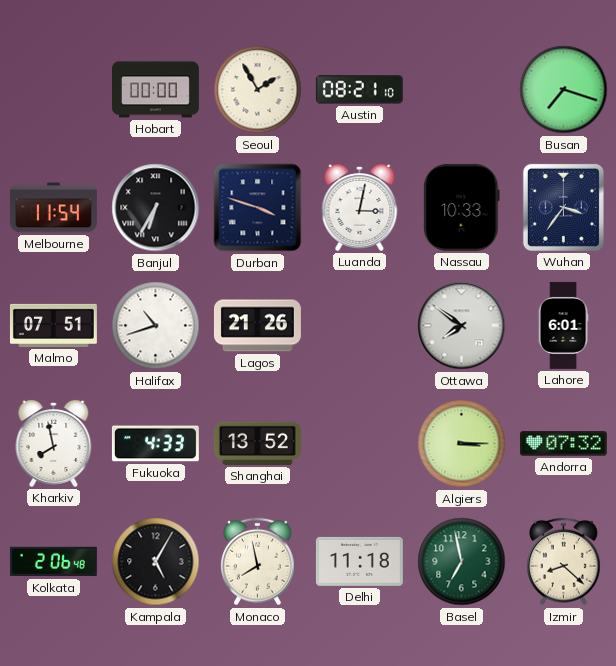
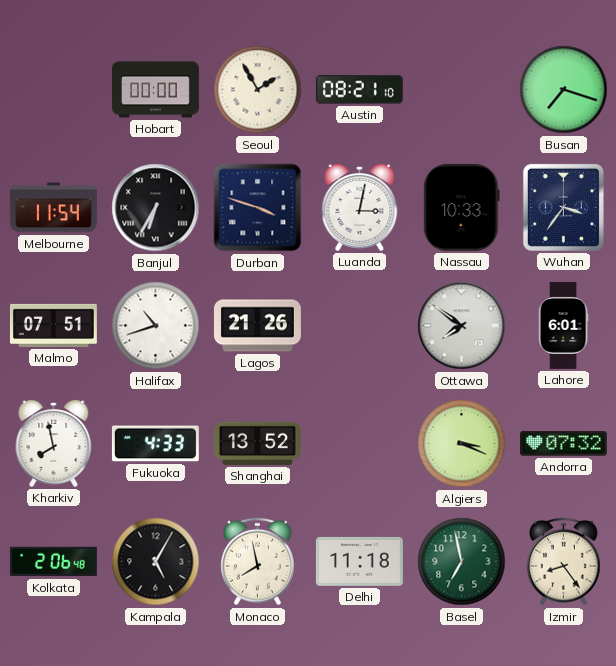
Algiers: 3:15 -> 3:19 (462, 444)
Izmir: 8:22 -> 8:24 (564, 562)
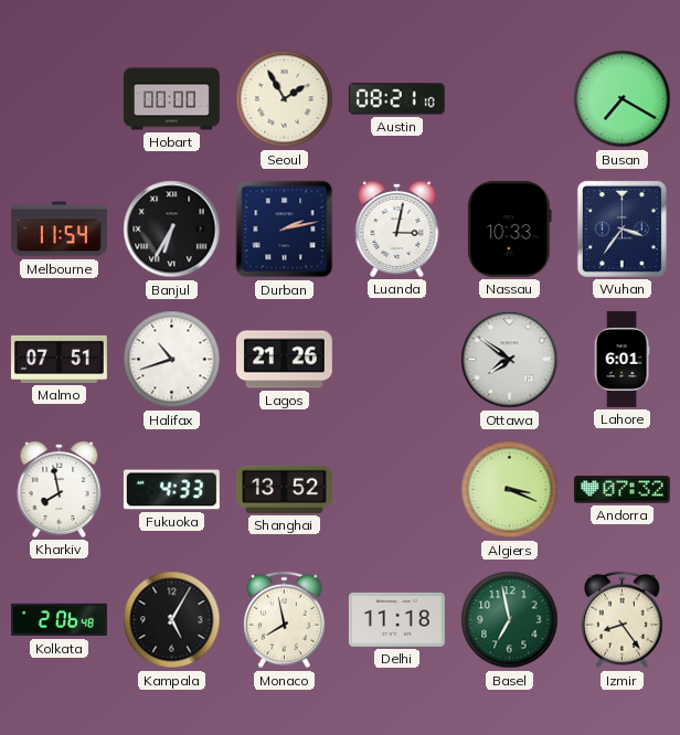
Busan: 7:18 -> 7:20 (623, 99)
Durban: 3:48 -> 2:13 (285, 230)
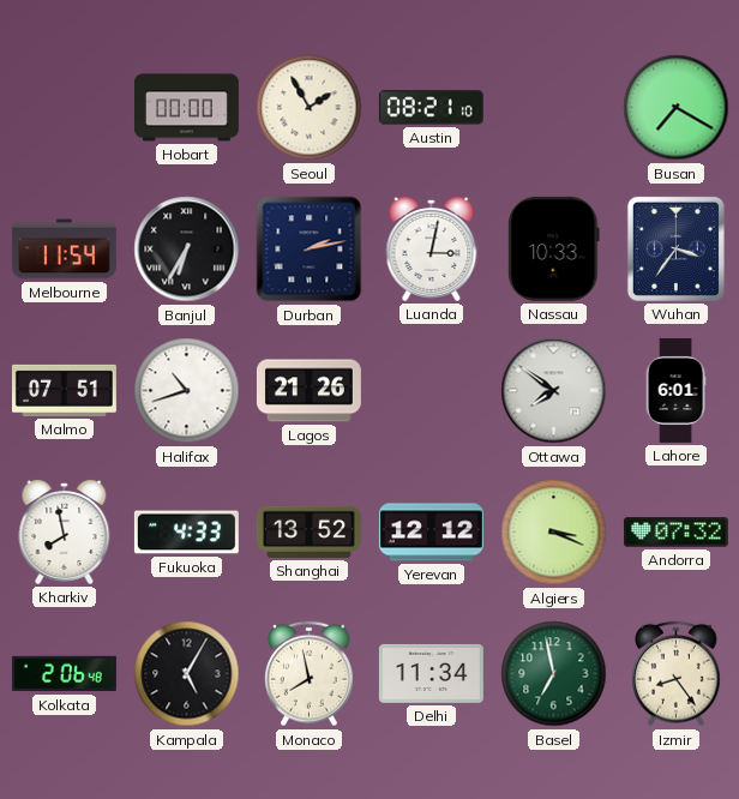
Yerevan: none -> 12:12 (431, 533)
Delhi: 11:18 -> 11:34 (431, 673)
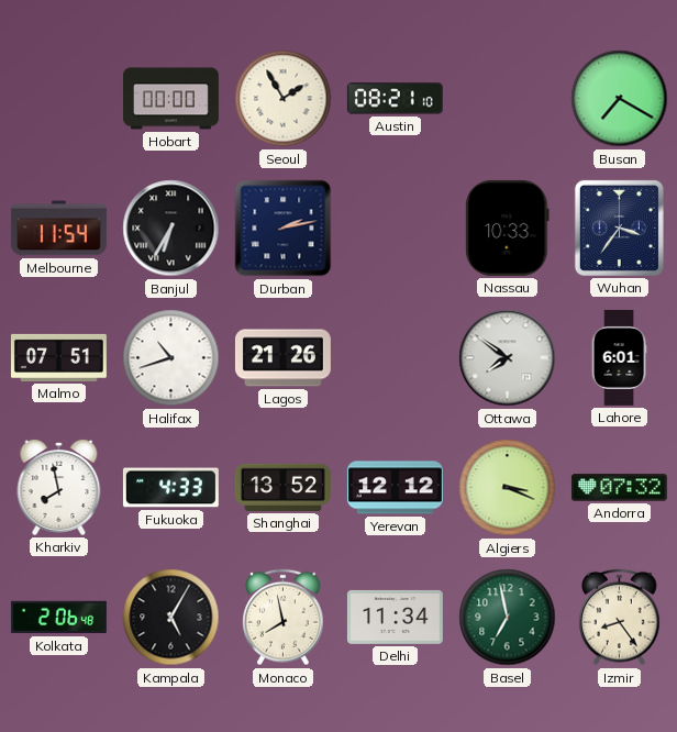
Luanda: 3:02 -> none (432, 248)
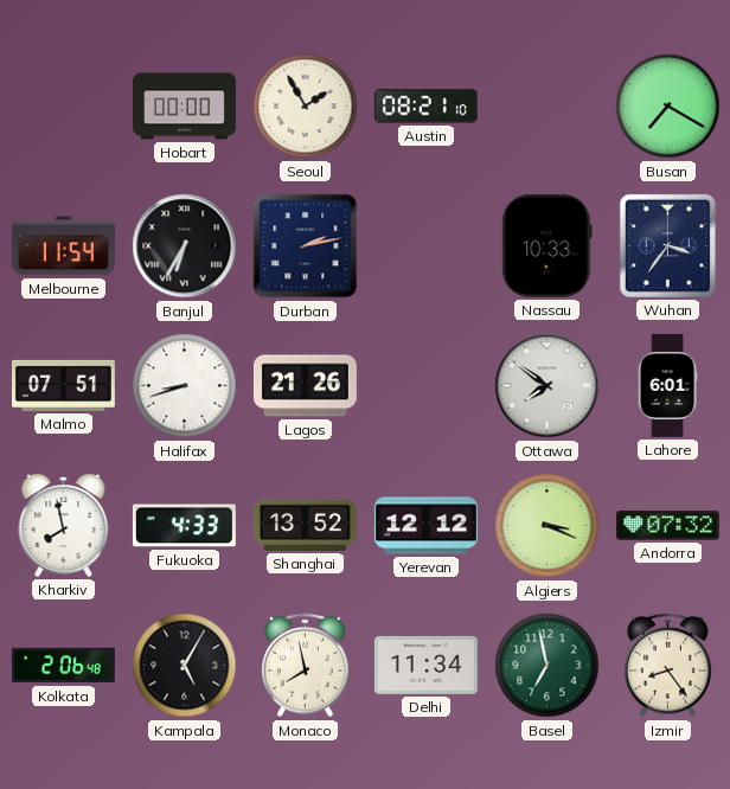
Halifax: 10:42 -> 8:42 (185, 386)
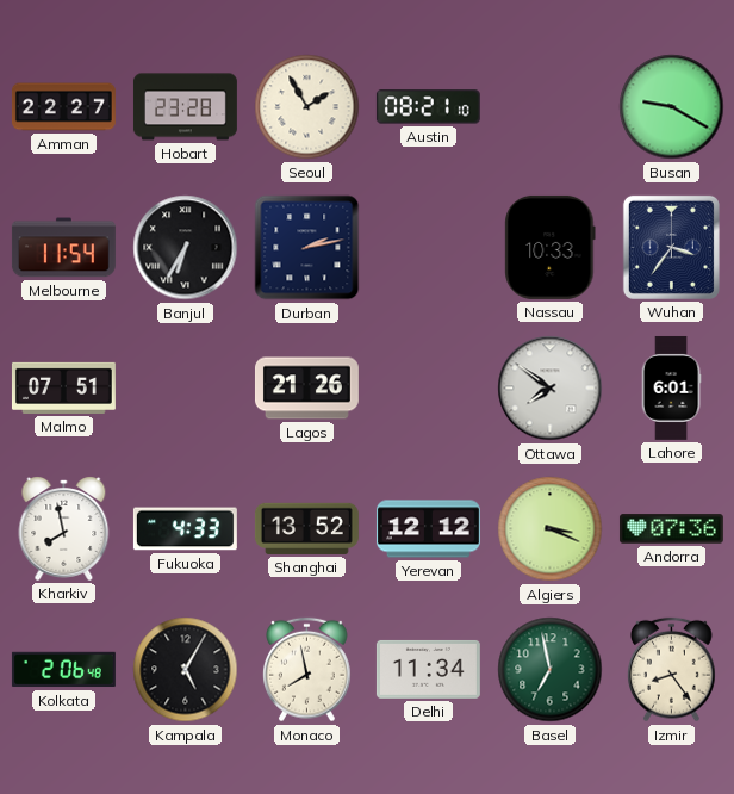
Amman: none -> 22:27 (63, 107)
Hobart: 00:00 -> 23:28 (185, 107)
Busan: 7:20 -> 9:20 (672, 107)
Halifax: 8:42 -> none (185, 386)
Andorra: 07:32 -> 07:36 (671, 529)
